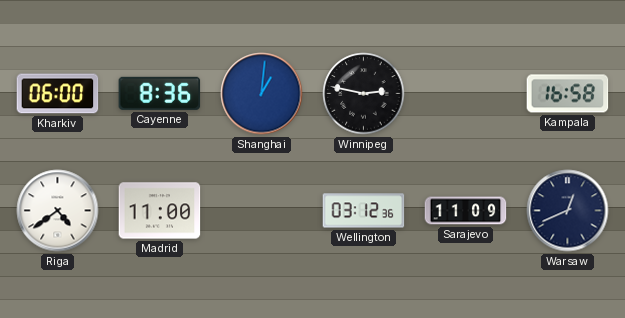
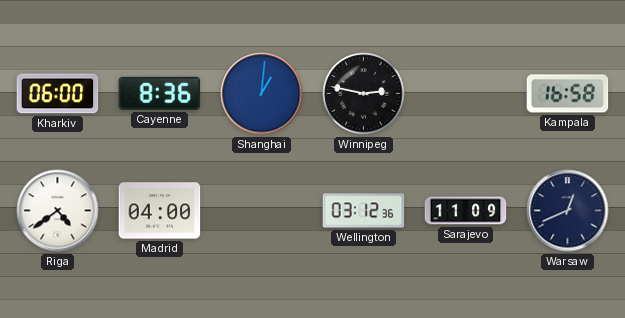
Madrid: 11:00 -> 04:00 (160, 211)
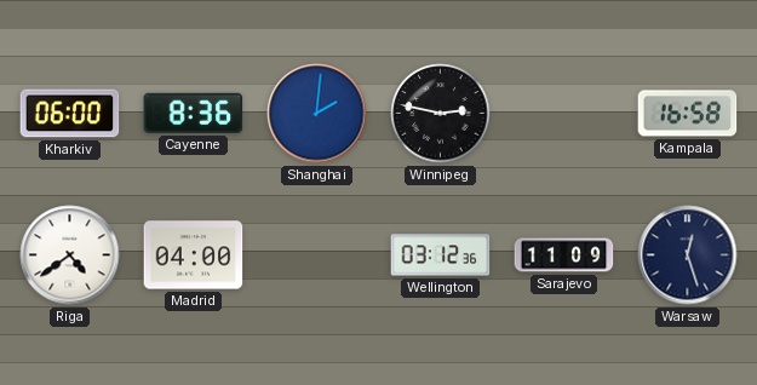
Shanghai: 1:01 -> 2:01 (317, 114)
Warsaw: 12:41 -> 12:27 (688, 255)
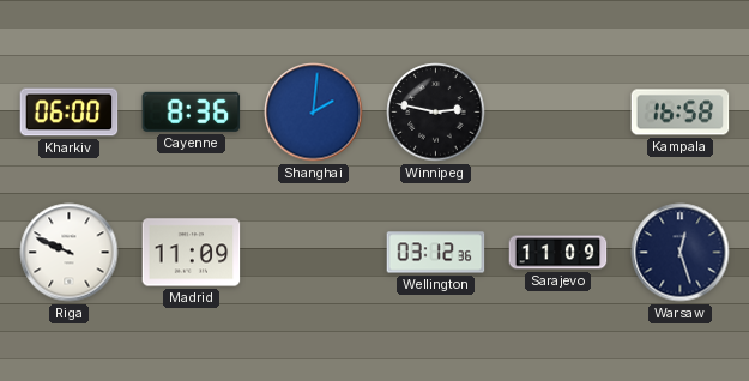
Riga: 4:39 -> 9:49 (70, 253)
Madrid: 04:00 -> 11:09 (192, 253)
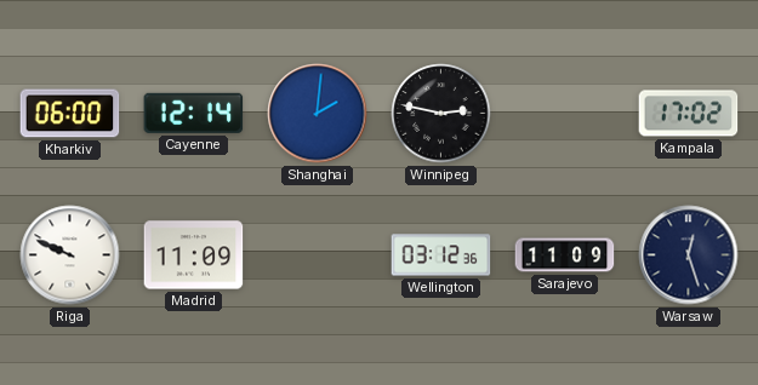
Cayenne: 8:36 -> 12:14 (194, 113)
Kampala: 16:58 -> 17:02 (689, 114)
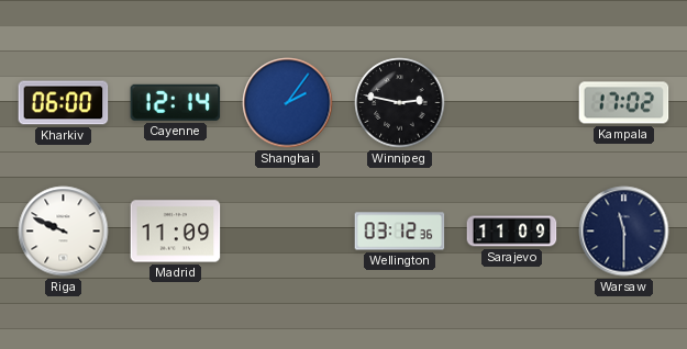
Shanghai: 2:01 -> 2:06 (288, 103)
Warsaw: 12:27 -> 11:30 (624, 232)
